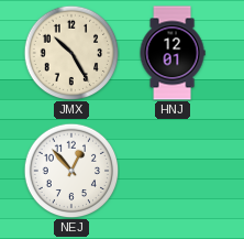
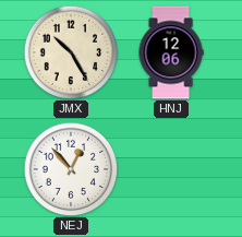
HNJ: 12:01 -> 12:06 (171, 52)
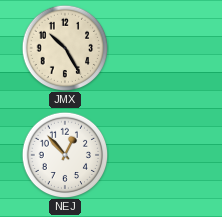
HNJ: 12:06 -> none (171, 52)
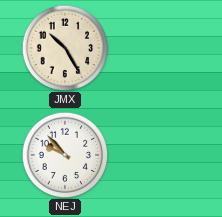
NEJ: 12:53 -> 9:53 (65, 155)
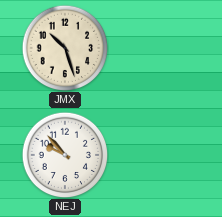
JMX: 10:25 -> 10:27 (65, 48)
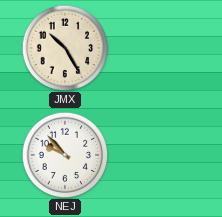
JMX: 10:27 -> 10:25 (65, 48)
